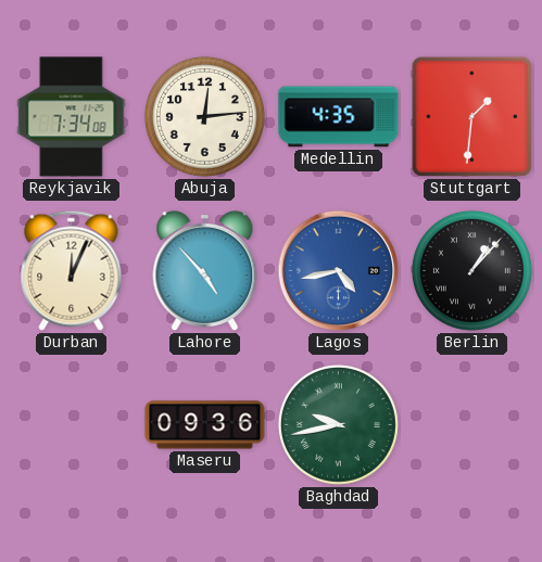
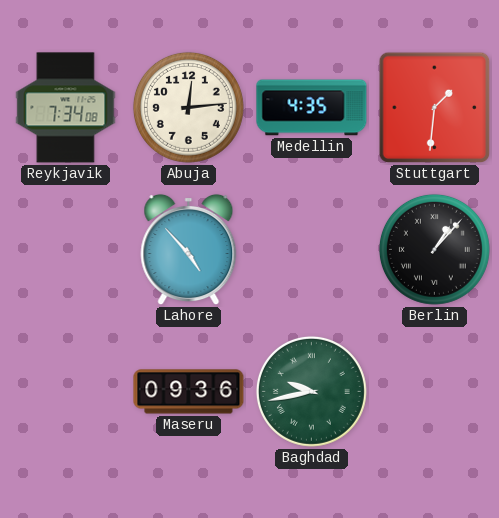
Durban: 12:04 -> none (72, 270)
Lagos: 4:43 -> none (339, 271)
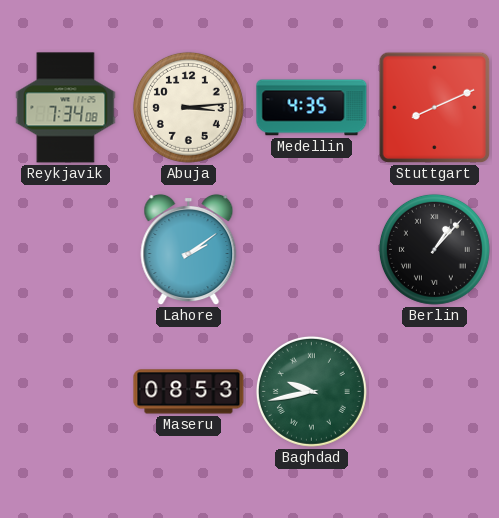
Abuja: 12:14 -> 3:14 (188, 107)
Stuttgart: 1:31 -> 8:11 (435, 108)
Lahore: 4:53 -> 2:09 (189, 250)
Maseru: 09:36 -> 08:53 (189, 392)
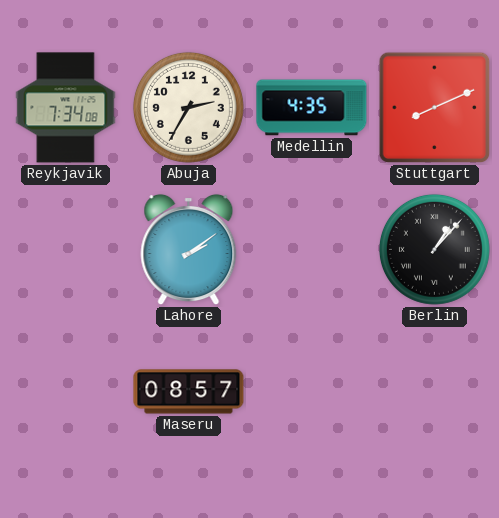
Abuja: 3:14 -> 2:35 (188, 107)
Maseru: 08:53 -> 08:57 (189, 392)
Baghdad: 9:43 -> none (311, 391)
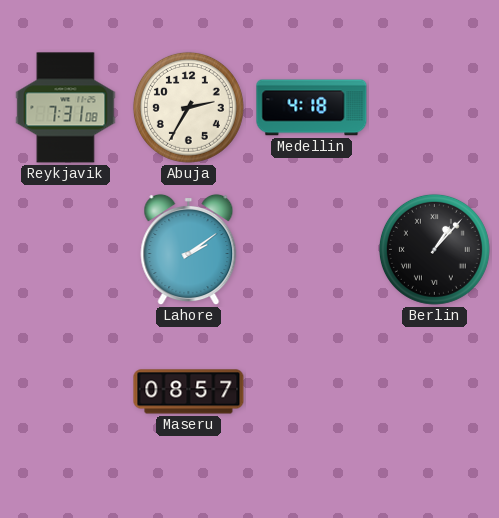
Reykjavik: 7:34 -> 7:31 (66, 108)
Medellin: 4:35 -> 4:18 (312, 108)
Stuttgart: 8:11 -> none (435, 108)
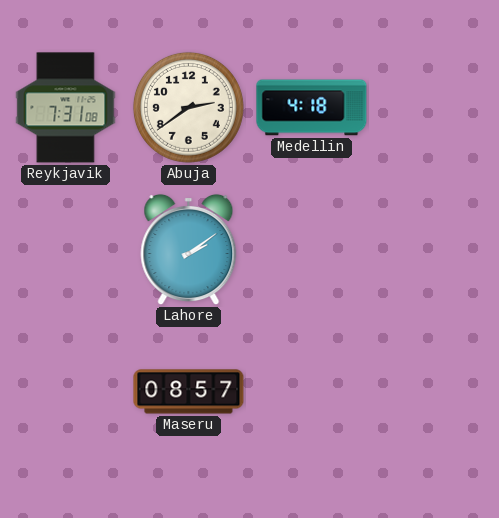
Abuja: 2:35 -> 2:39 (188, 107)
Berlin: 1:07 -> none (434, 249)
